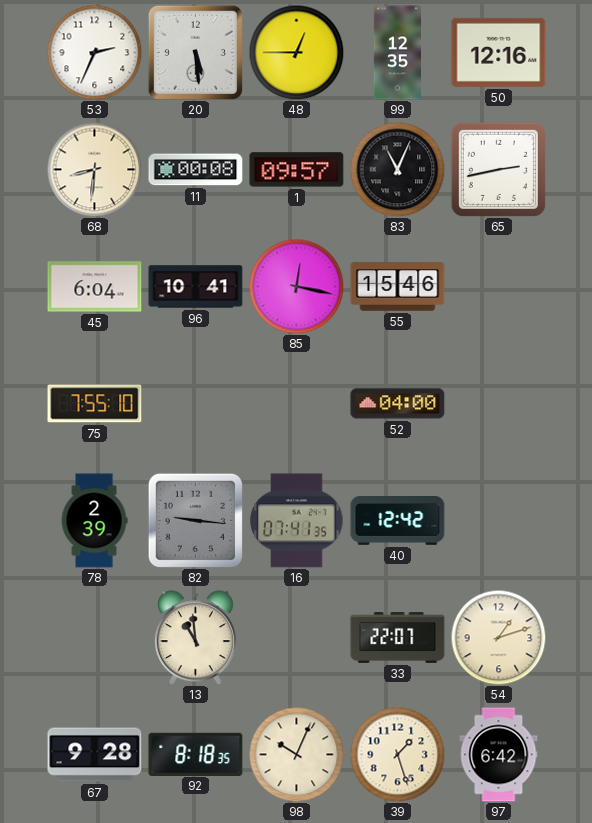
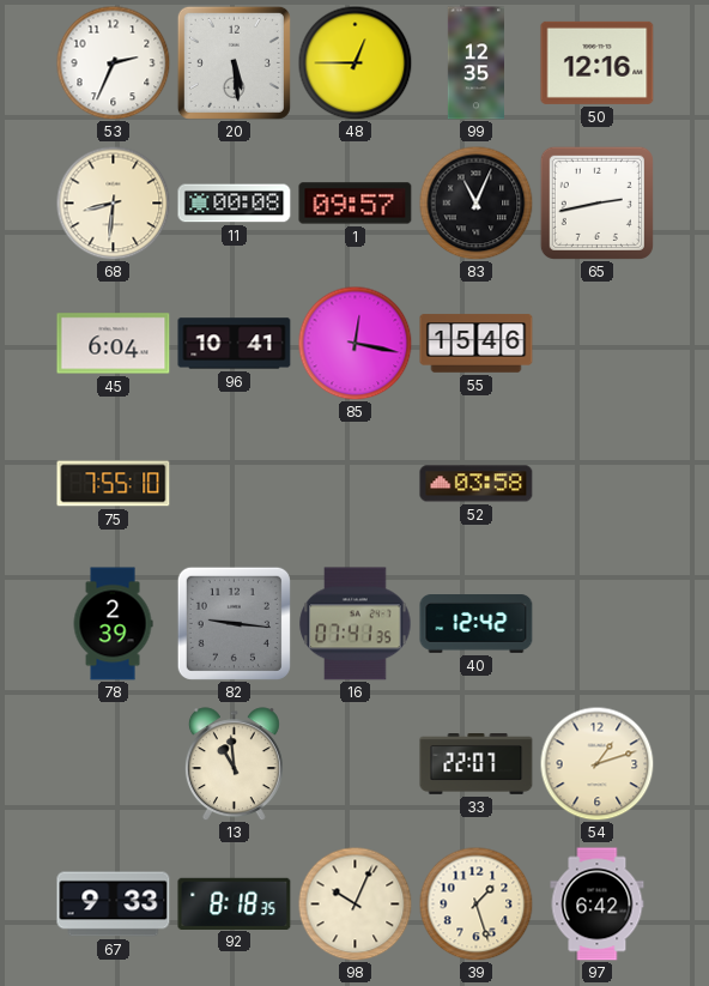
52: 04:00 -> 03:58 (477, 484)
67: 9:28 -> 9:33 (114, 905)
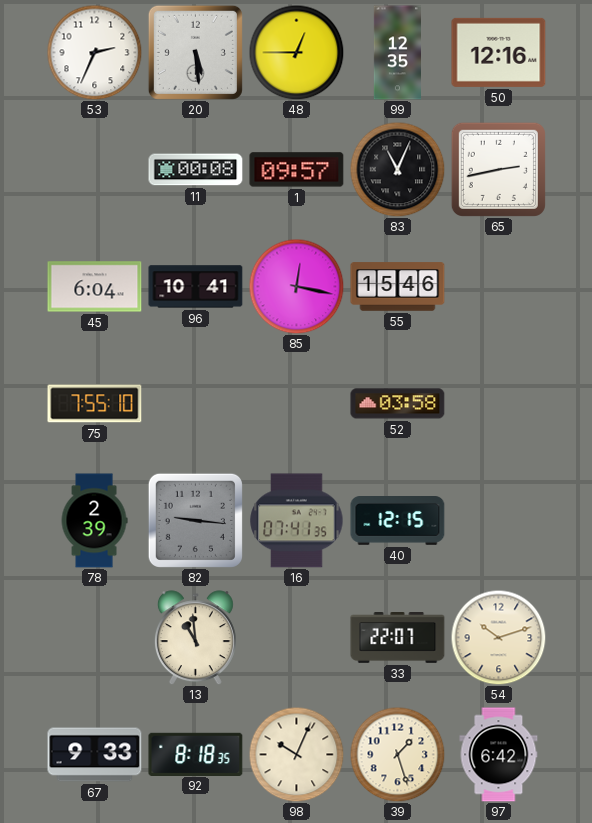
68: 8:31 -> none (113, 202)
40: 12:42 -> 12:15 (398, 521)
54: 1:12 -> 10:12 (498, 637)
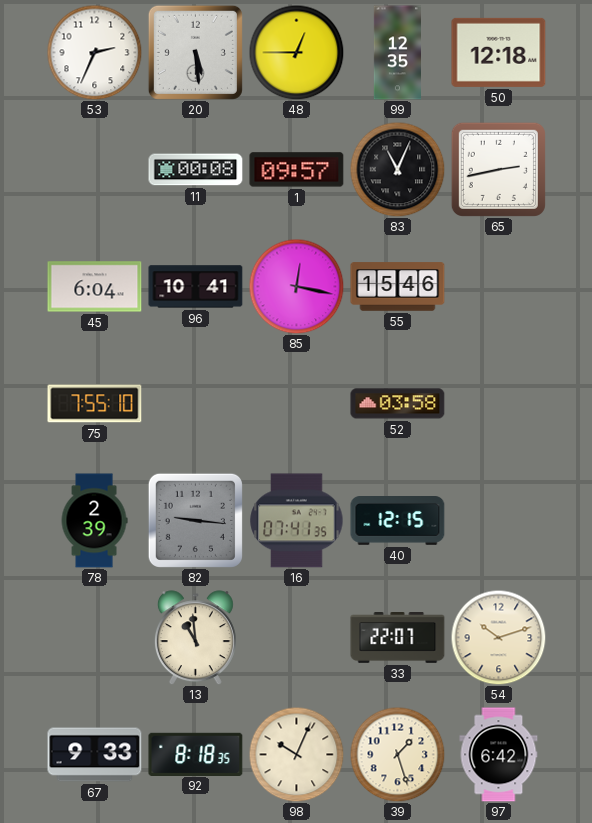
50: 12:16 -> 12:18 (499, 52)
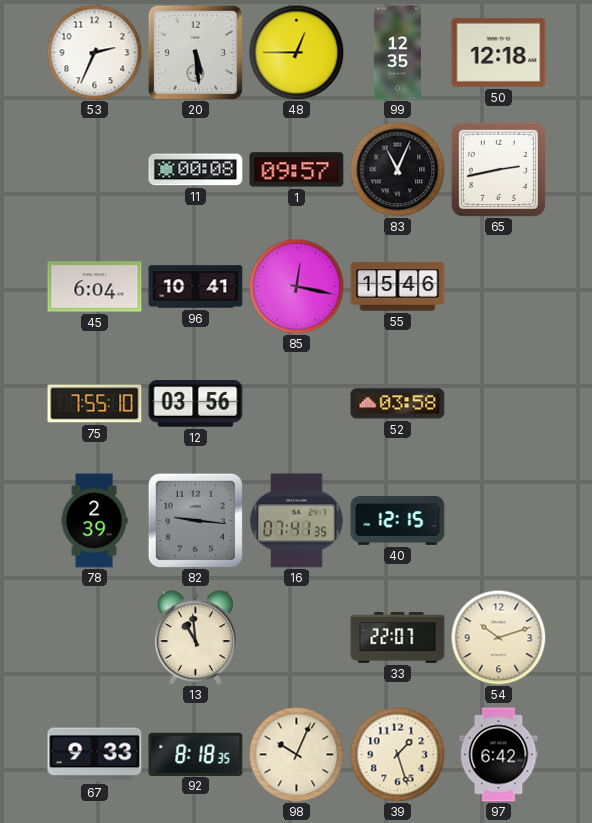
12: none -> 03:56 (196, 404)
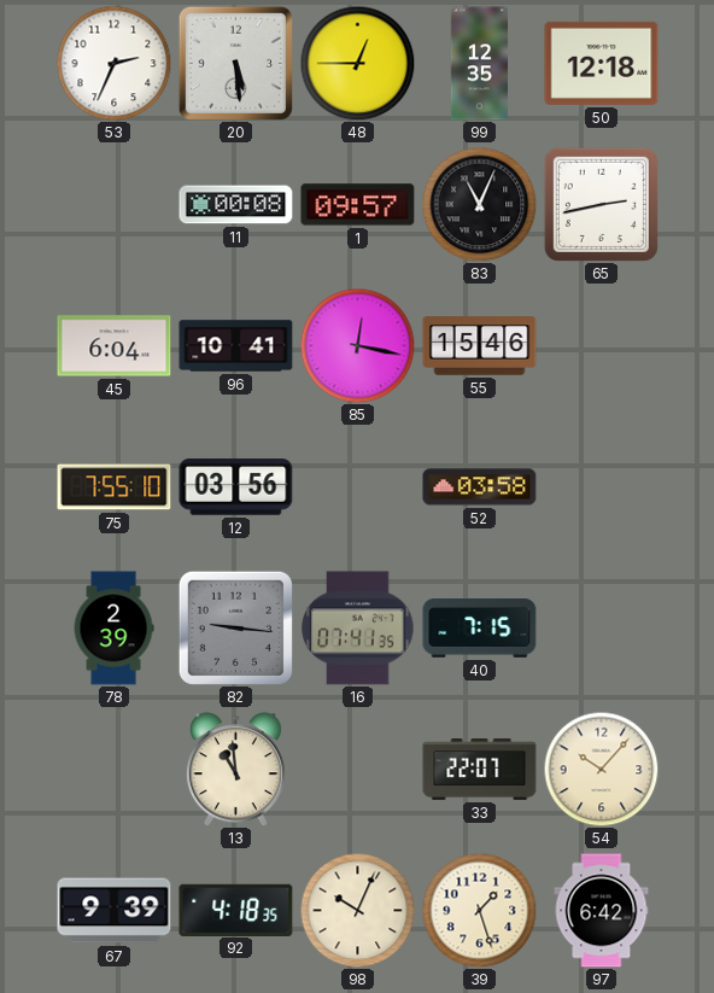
40: 12:15 -> 7:15 (480, 629)
54: 10:12 -> 10:07 (601, 769)
67: 9:33 -> 9:39 (115, 911)
92: 8:18 -> 4:18 (236, 910)
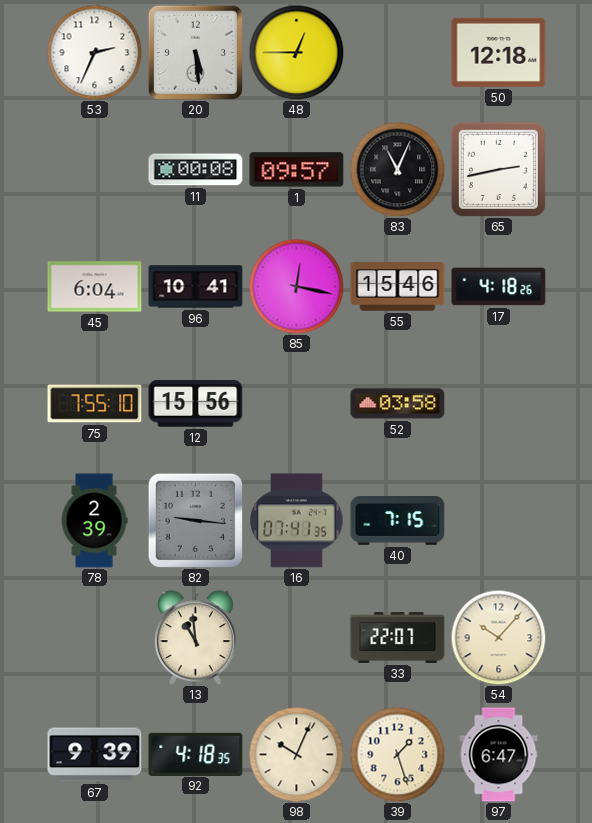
99: 12:35 -> none (479, 64)
17: none -> 4:18 (499, 287)
12: 03:56 -> 15:56 (196, 404)
97: 6:42 -> 6:47 (499, 755)
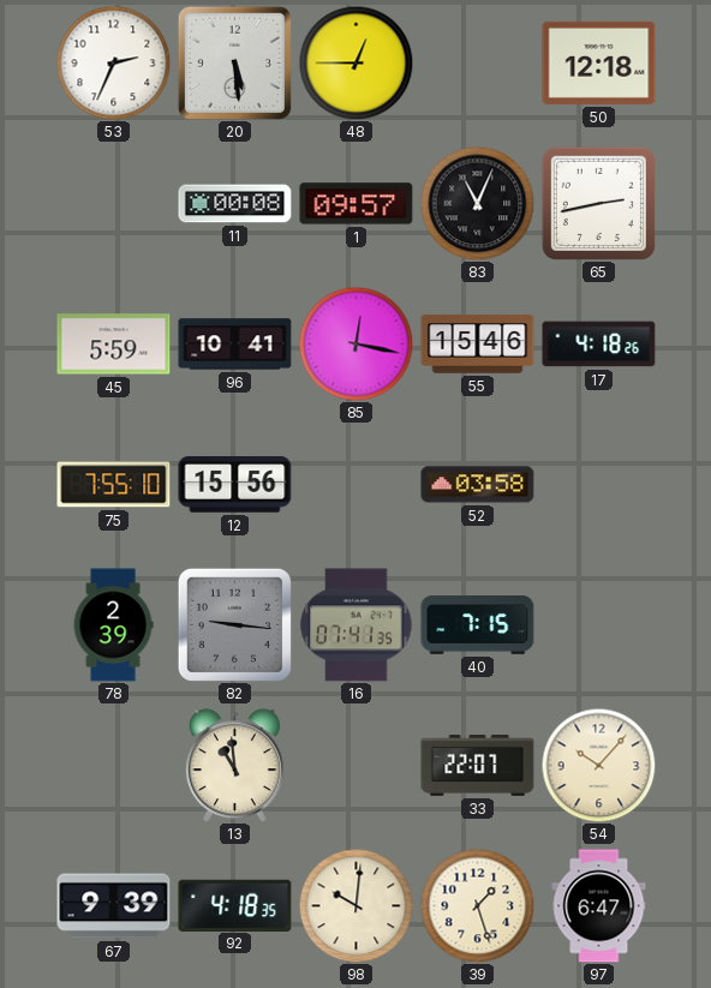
45: 6:04 -> 5:59 (114, 345)
98: 10:04 -> 10:01 (355, 905)
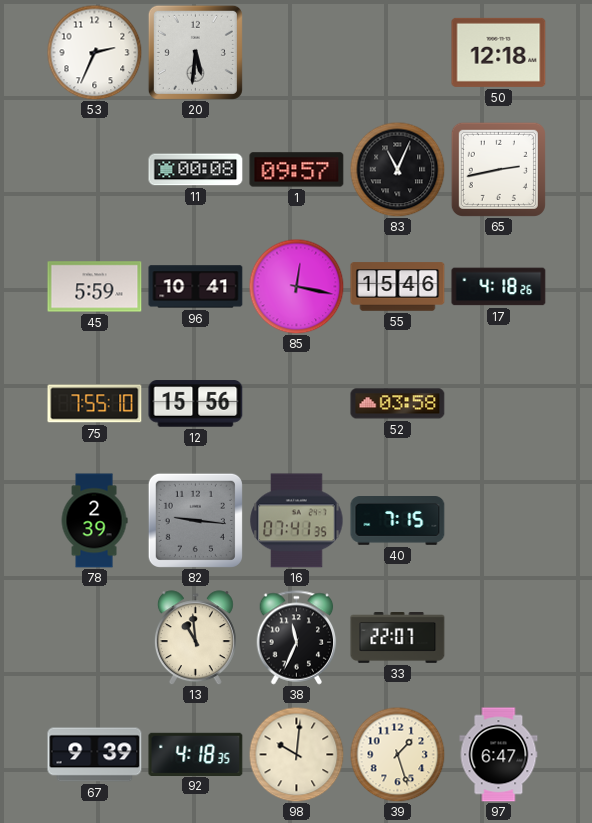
20: 5:29 -> 5:31 (195, 52)
48: 12:45 -> none (355, 62)
38: none -> 11:34 (297, 638)
54: 10:07 -> none (598, 765)
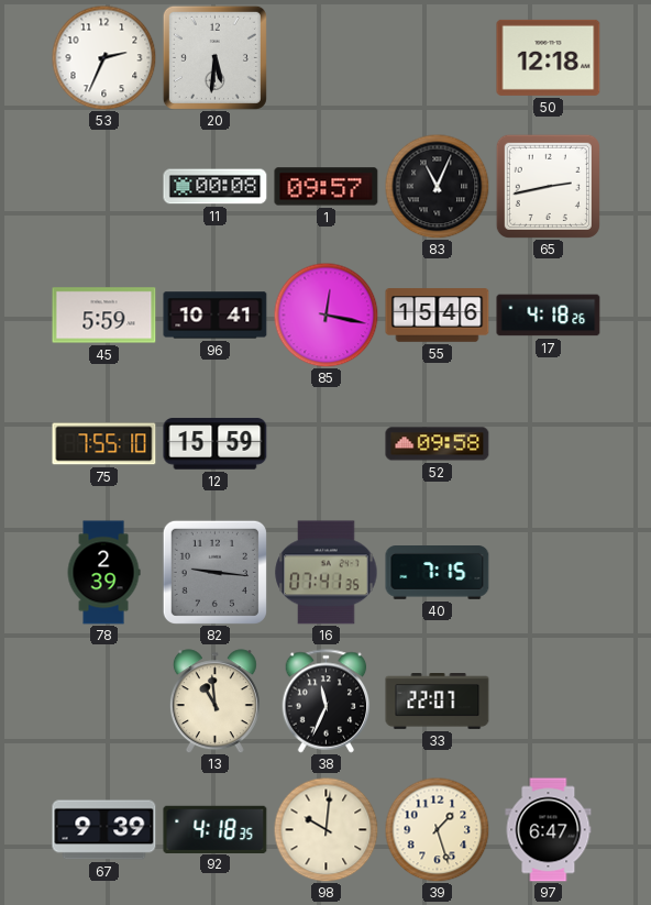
12: 15:56 -> 15:59 (216, 444)
52: 03:58 -> 09:58 (438, 444)
